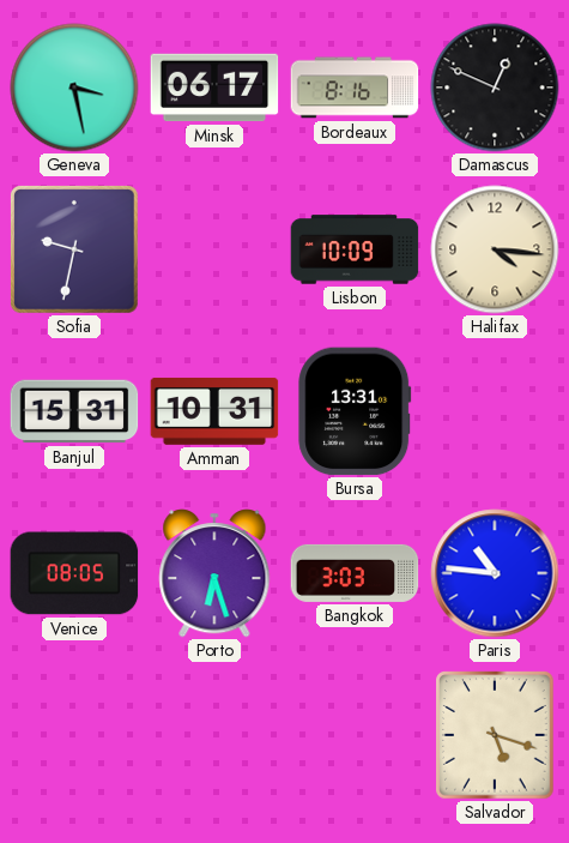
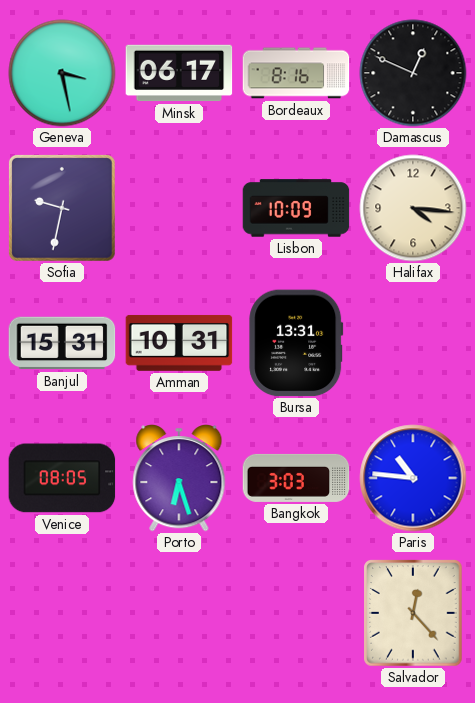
Salvador: 5:18 -> 12:23 (413, 613)
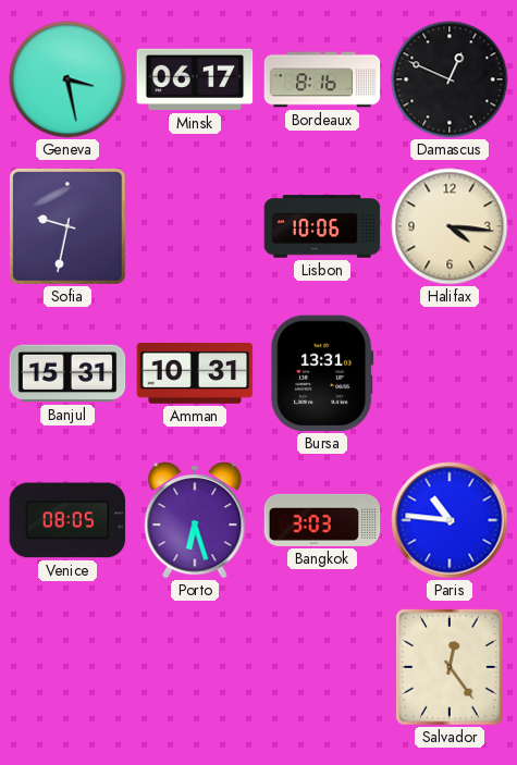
Lisbon: 10:09 -> 10:06 (322, 226)
Salvador: 12:23 -> 12:24 (450, 667)
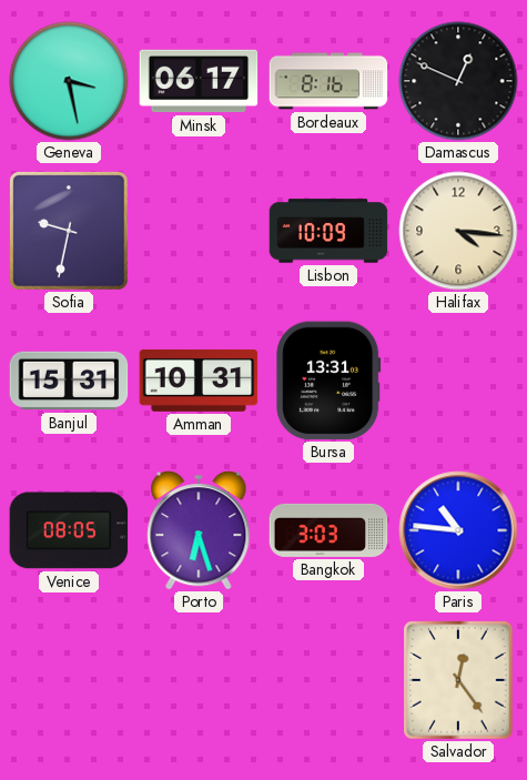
Lisbon: 10:06 -> 10:09 (328, 231)
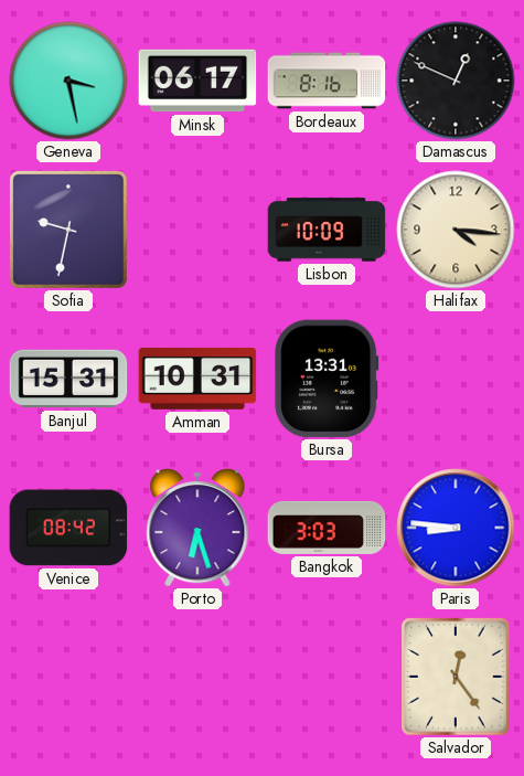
Venice: 08:05 -> 08:42 (68, 528)
Paris: 10:46 -> 8:46 (456, 528)
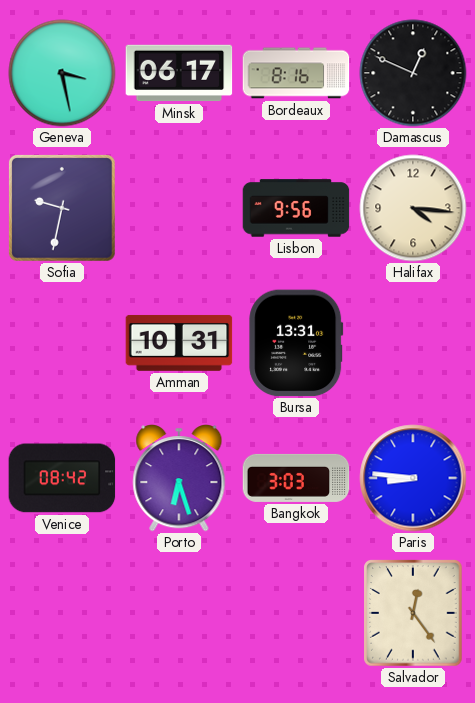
Lisbon: 10:09 -> 9:56 (296, 208)
Banjul: 15:31 -> none (68, 379)
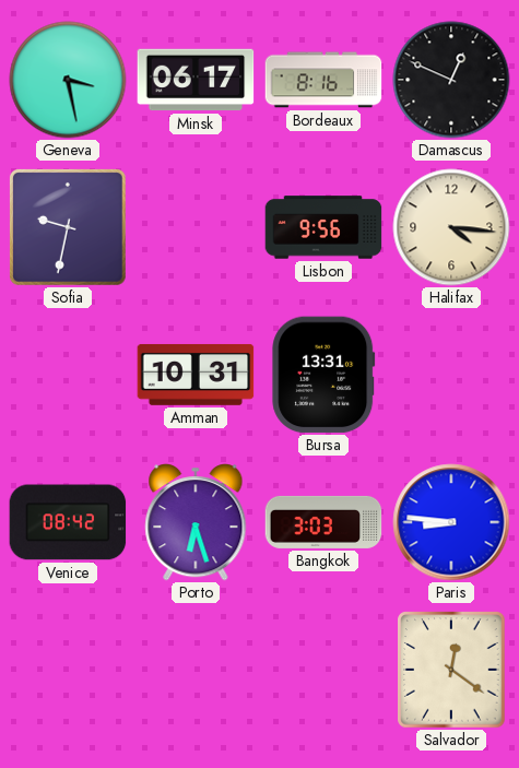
Salvador: 12:24 -> 12:21 (451, 670)
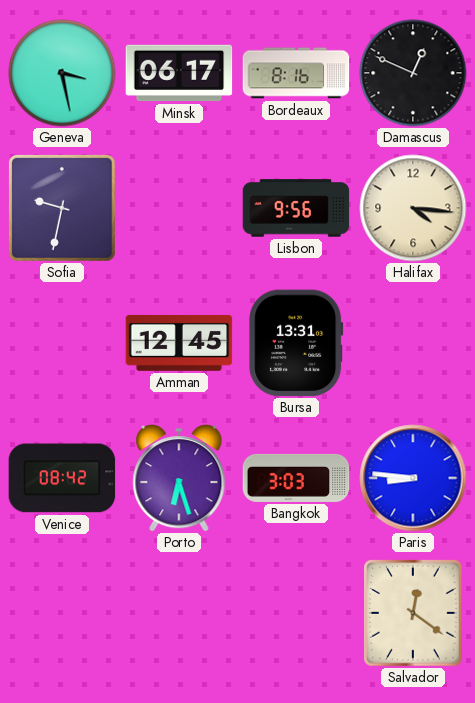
Amman: 10:31 -> 12:45 (179, 343)
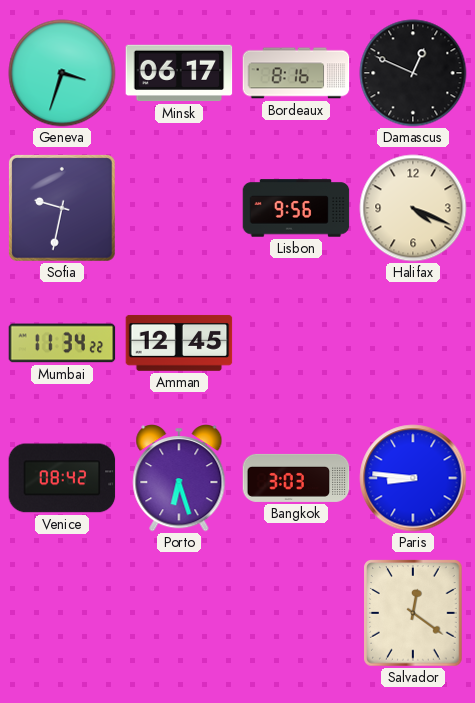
Geneva: 3:28 -> 3:33 (62, 73)
Halifax: 4:16 -> 4:19 (413, 208)
Mumbai: none -> 11:34 (62, 343)
Bursa: 13:31 -> none (296, 343)
